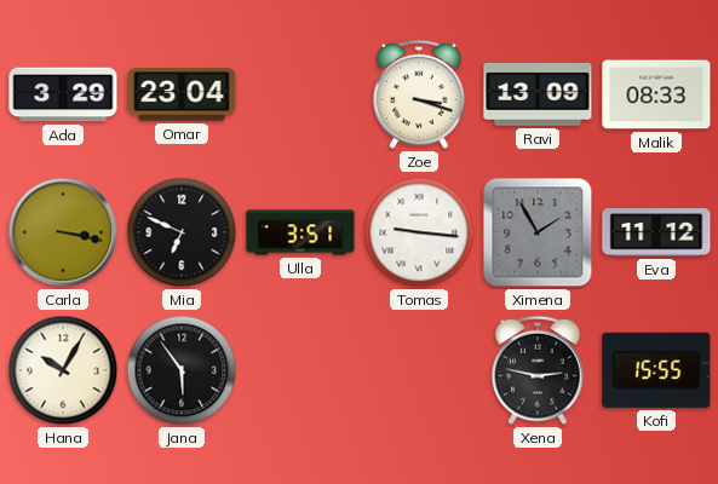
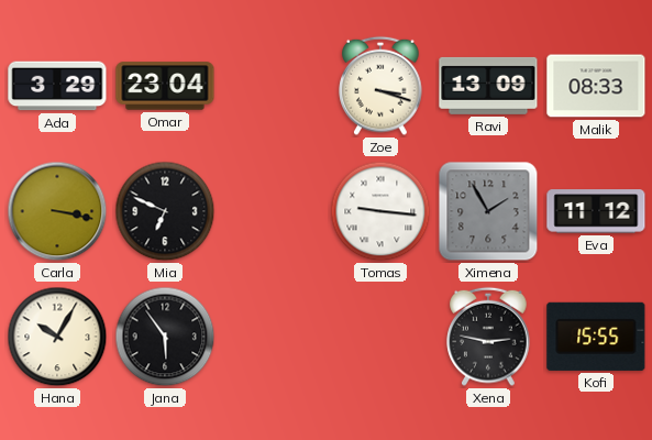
Ulla: 3:51 -> none (300, 232)
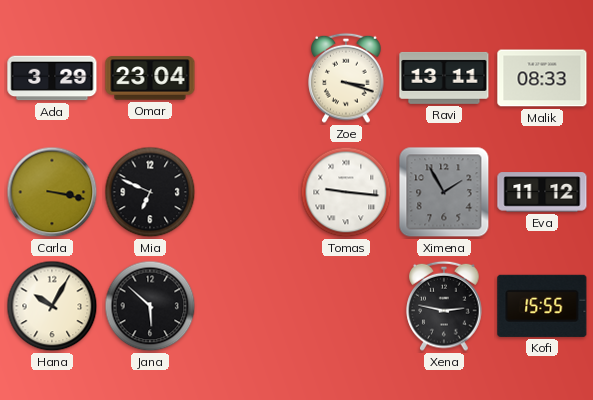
Ravi: 13:09 -> 13:11 (444, 78)
Jana: 5:54 -> 5:52 (150, 306)
